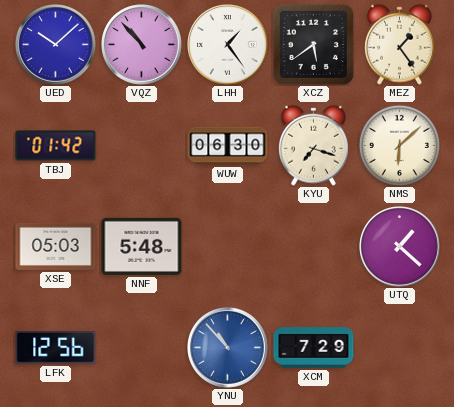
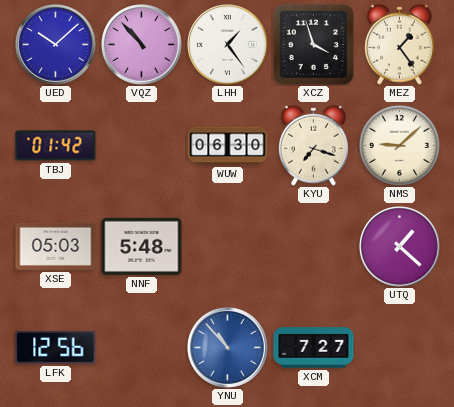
XCZ: 5:39 -> 3:57 (313, 44)
NMS: 6:08 -> 9:08 (399, 145)
XCM: 7:29 -> 7:27 (314, 348)
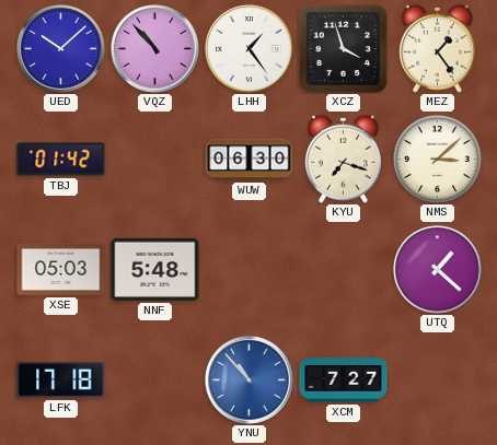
NMS: 9:08 -> 3:08 (437, 159)
LFK: 12:56 -> 17:18 (61, 380)
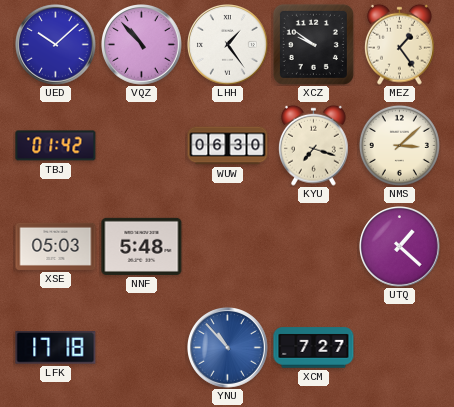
XCZ: 3:57 -> 9:51 (313, 44)
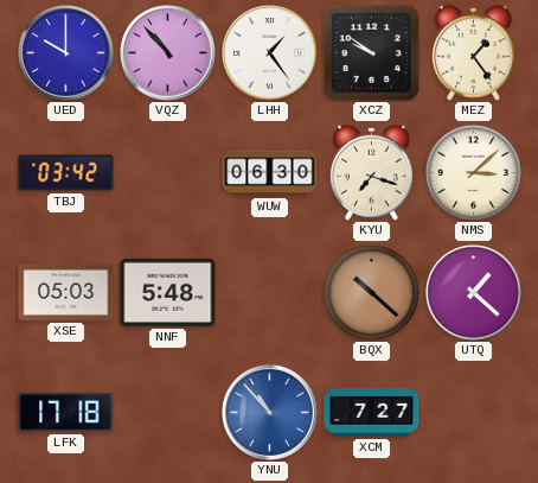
UED: 10:08 -> 10:00 (66, 53)
TBJ: 01:42 -> 03:42 (66, 173)
BQX: none -> 10:22 (371, 292)
